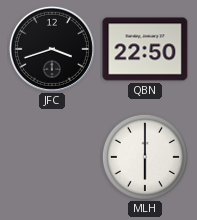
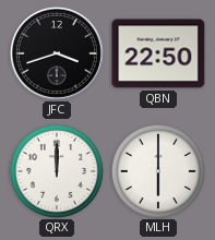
QRX: none -> 12:00 (57, 171)
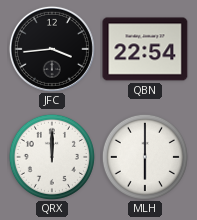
JFC: 3:42 -> 3:44 (52, 49)
QBN: 22:50 -> 22:54 (145, 49)
